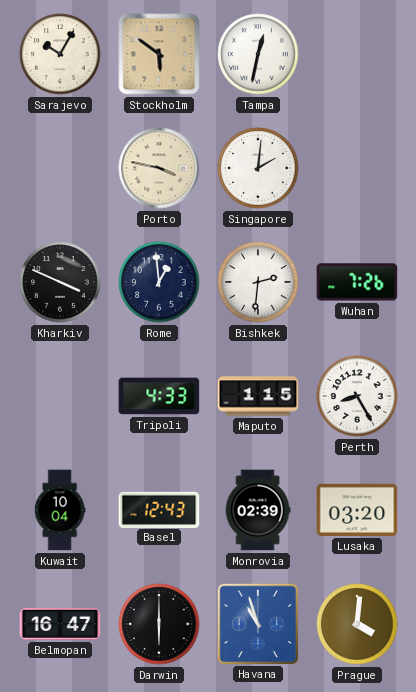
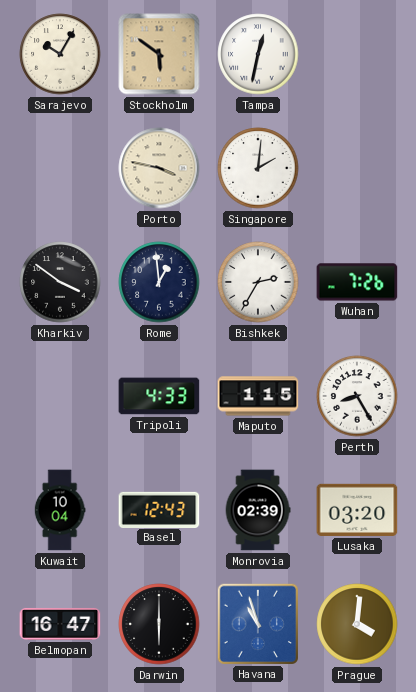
Kharkiv: 3:49 -> 3:51 (60, 282)
Bishkek: 2:31 -> 2:35 (258, 282)
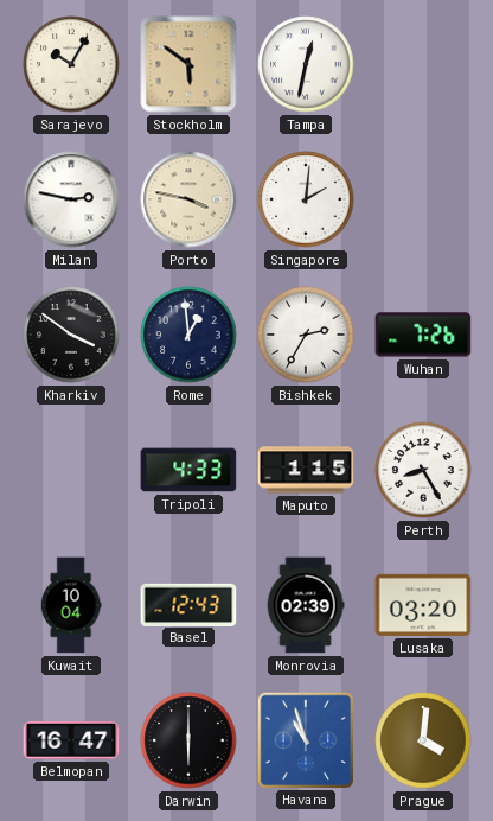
Milan: none -> 2:47 (71, 199)
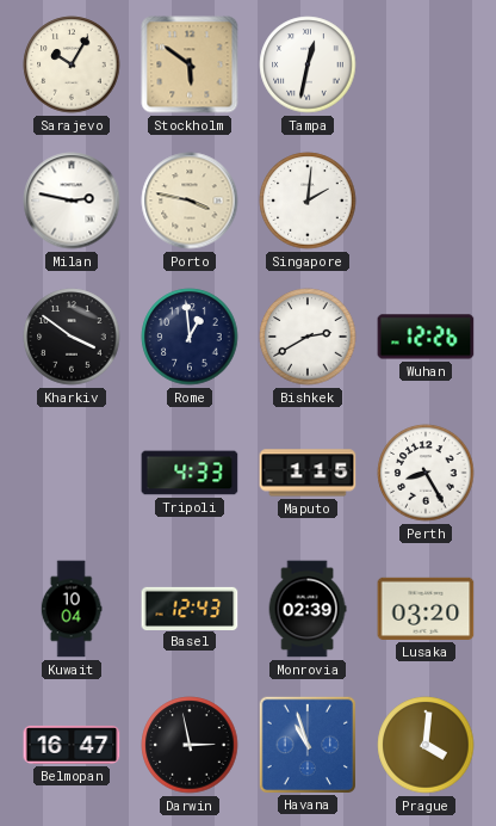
Bishkek: 2:35 -> 2:40 (308, 337)
Wuhan: 7:26 -> 12:26 (426, 337)
Darwin: 6:00 -> 2:58 (190, 745)
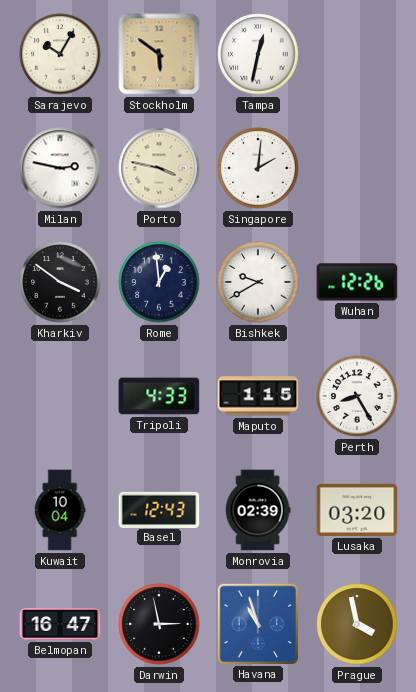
Bishkek: 2:40 -> 9:40 (258, 282)
Prague: 4:01 -> 3:58 (357, 624)
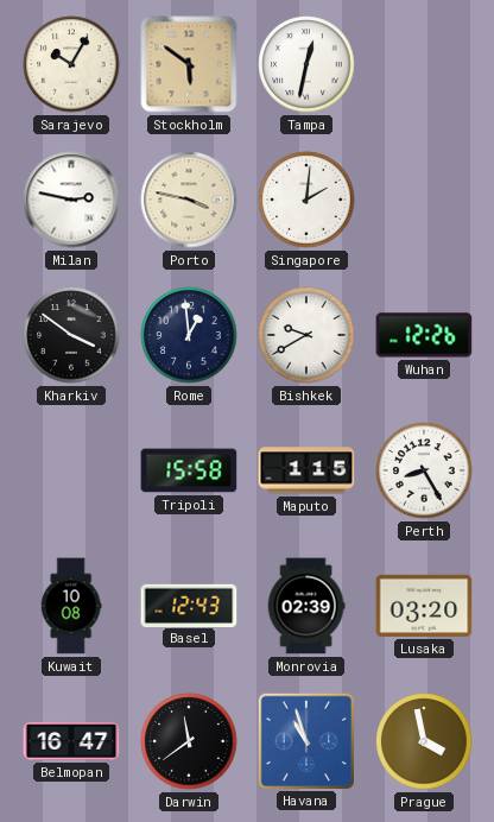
Tripoli: 4:33 -> 15:58 (189, 470)
Kuwait: 10:04 -> 10:08 (71, 606)
Darwin: 2:58 -> 11:39 (189, 741)
